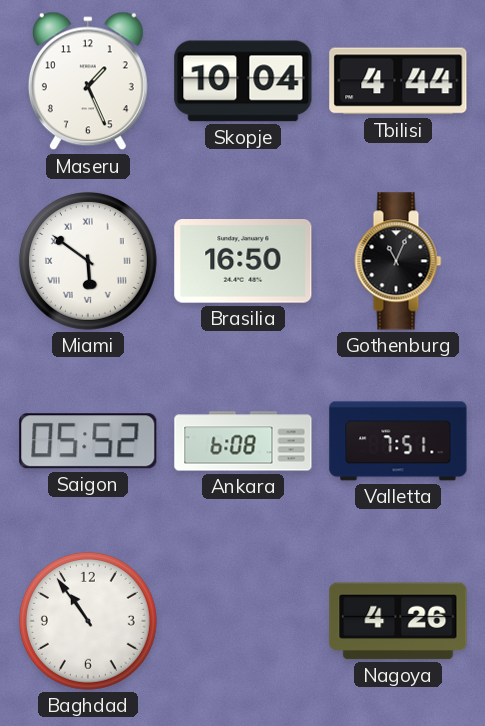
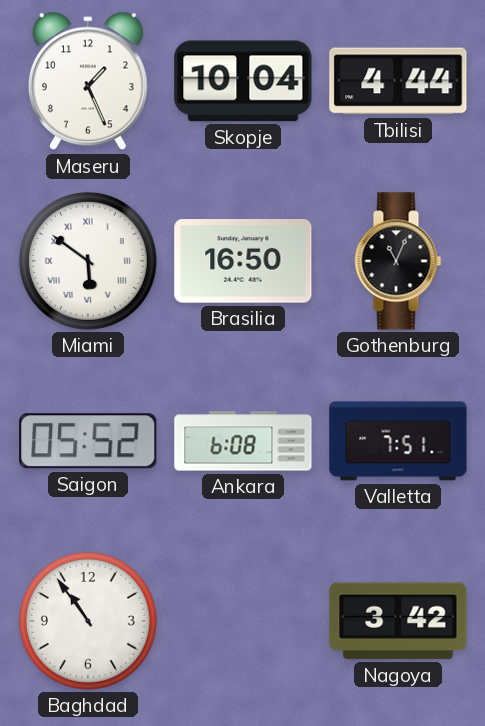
Nagoya: 4:26 -> 3:42 (398, 621)
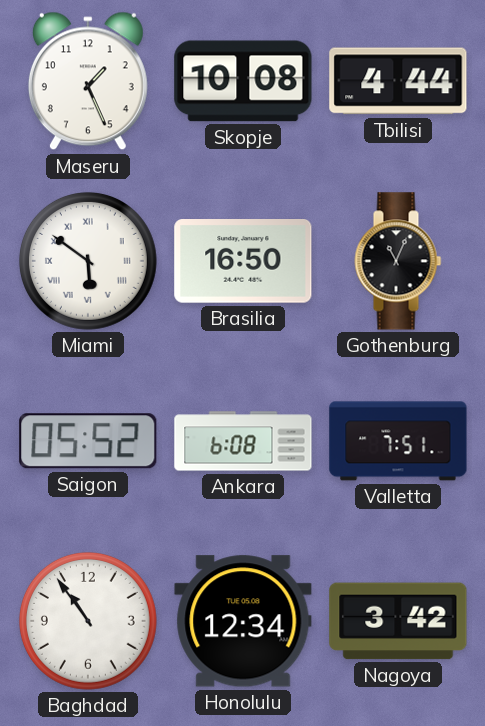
Skopje: 10:04 -> 10:08 (243, 81)
Honolulu: none -> 12:34 (243, 621)
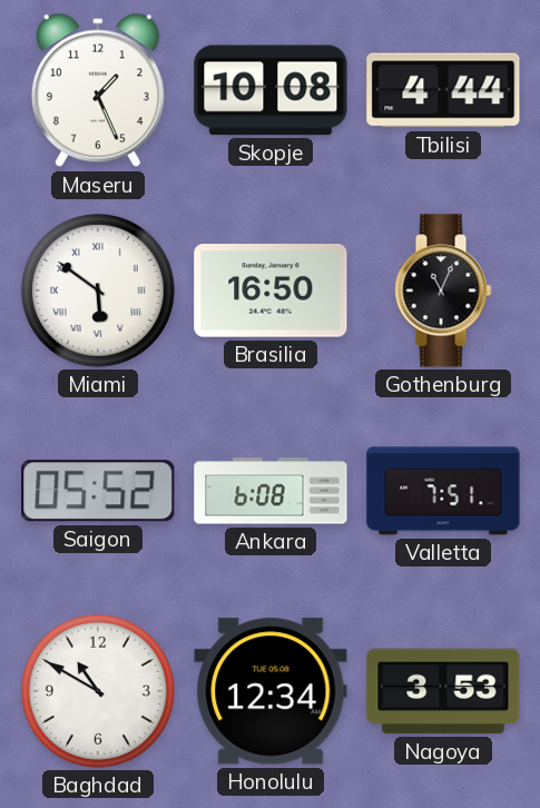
Baghdad: 10:54 -> 10:50 (98, 691)
Nagoya: 3:42 -> 3:53 (443, 691)
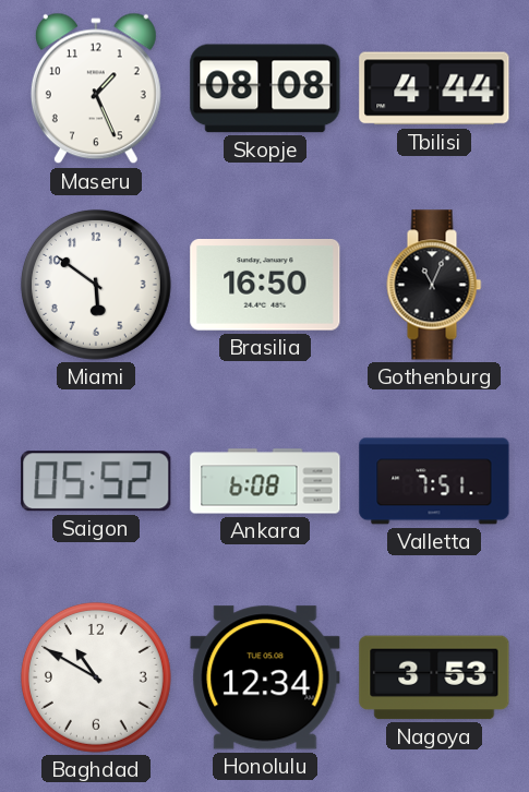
Skopje: 10:08 -> 08:08 (265, 88)
Miami numerals: Roman -> Arabic (96, 285)
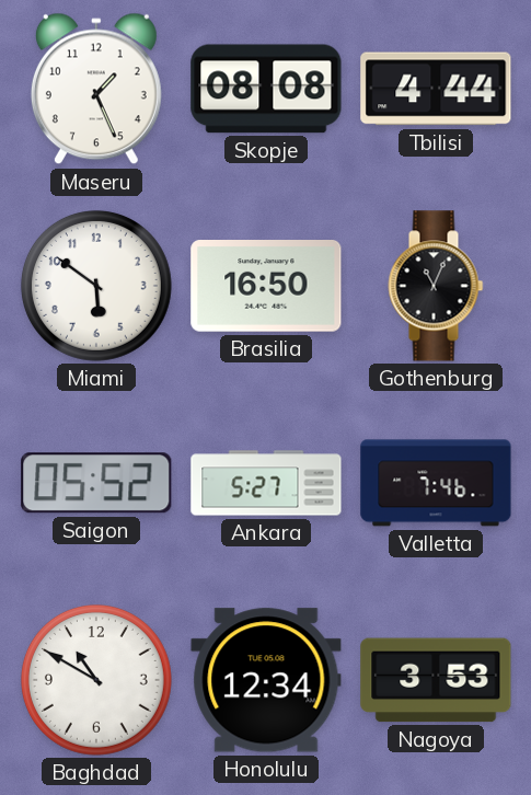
Ankara: 6:08 -> 5:27 (266, 483)
Valletta: 7:51 -> 7:46 (436, 483)
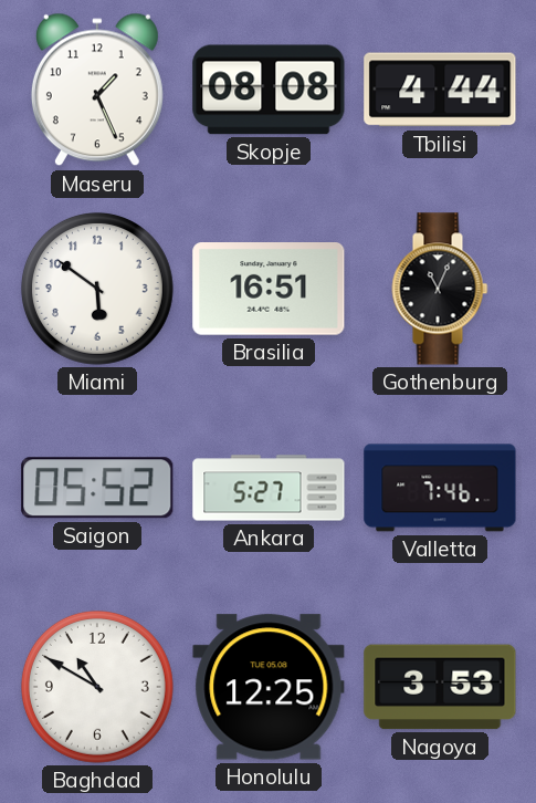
Brasilia: 16:50 -> 16:51 (269, 290)
Honolulu: 12:34 -> 12:25 (269, 687)
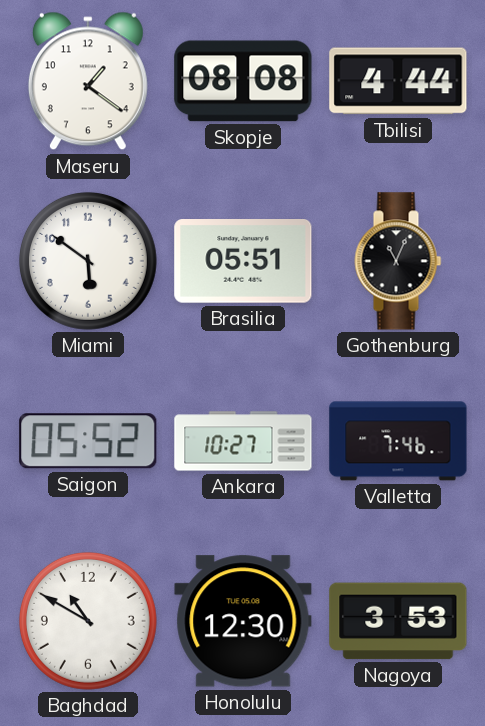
Maseru: 1:26 -> 1:21 (88, 81)
Brasilia: 16:51 -> 05:51 (243, 262)
Ankara: 5:27 -> 10:27 (243, 441)
Honolulu: 12:25 -> 12:30 (243, 621)
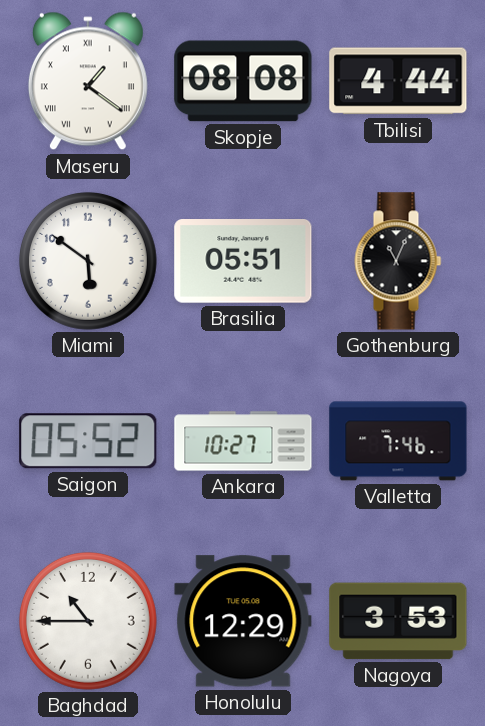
Maseru numerals: Arabic -> Roman (88, 81)
Baghdad: 10:50 -> 10:45 (88, 621)
Honolulu: 12:30 -> 12:29 (243, 621)
